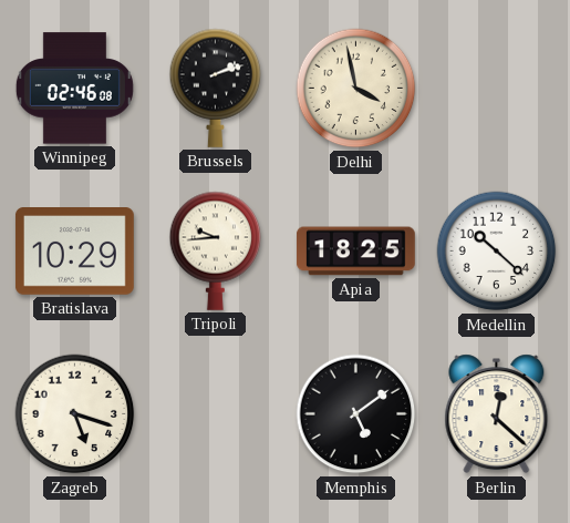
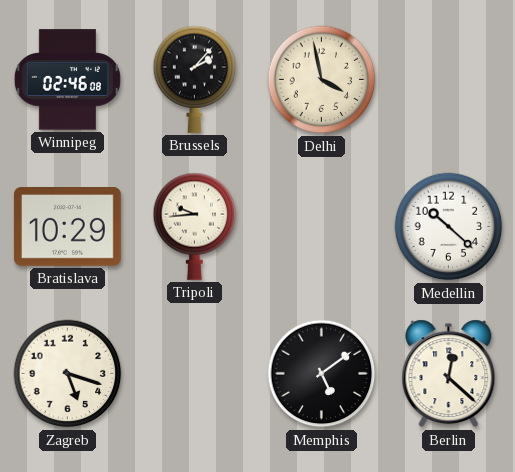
Brussels: 2:12 -> 2:07 (195, 79)
Apia: 18:25 -> none (356, 252)
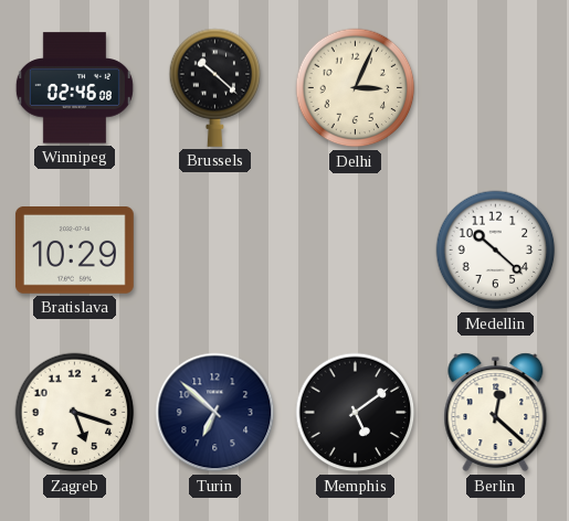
Brussels: 2:07 -> 10:22 (215, 87)
Delhi: 3:58 -> 3:04 (356, 88)
Tripoli: 9:44 -> none (195, 226)
Turin: none -> 6:52 (215, 413)
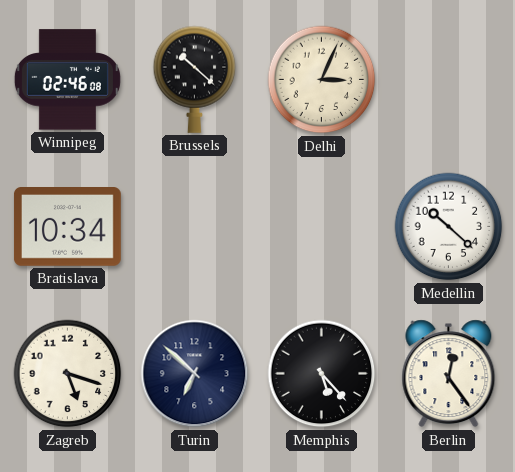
Bratislava: 10:29 -> 10:34 (67, 227)
Memphis: 5:09 -> 5:23 (322, 374)
Berlin: 12:22 -> 12:24 (449, 374)
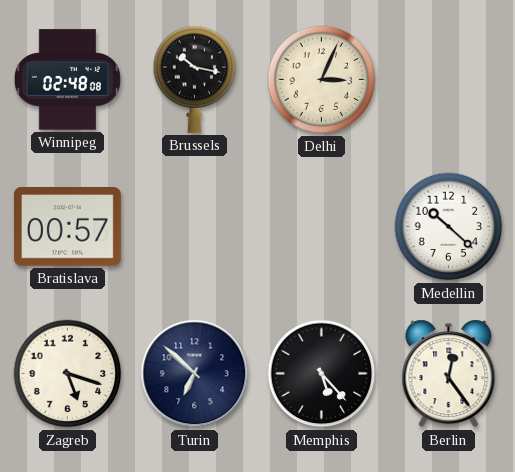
Winnipeg: 02:46 -> 02:48 (67, 80)
Brussels: 10:22 -> 10:17 (195, 79)
Bratislava: 10:34 -> 00:57 (67, 227)
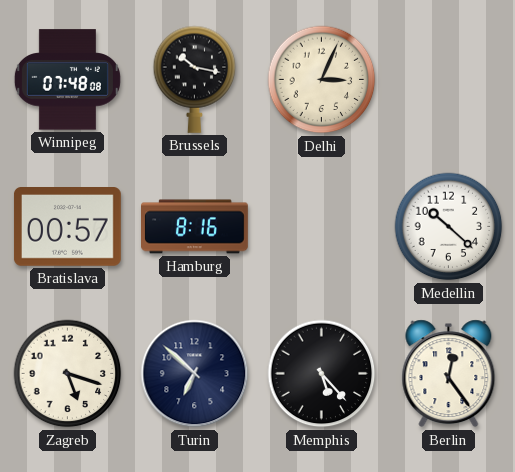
Winnipeg: 02:48 -> 07:48 (67, 80)
Hamburg: none -> 8:16 (195, 227)
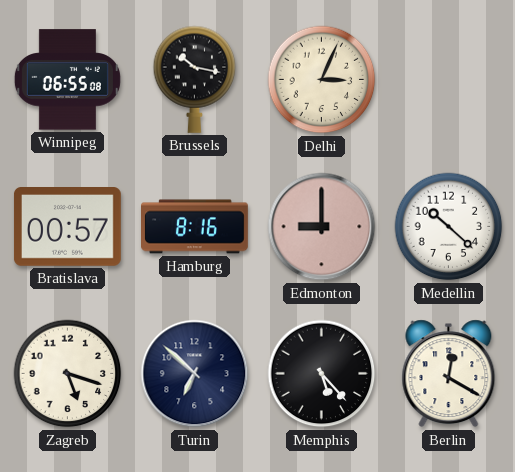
Winnipeg: 07:48 -> 06:55 (67, 80)
Edmonton: none -> 9:00 (322, 227)
Berlin: 12:24 -> 12:20 (449, 374)
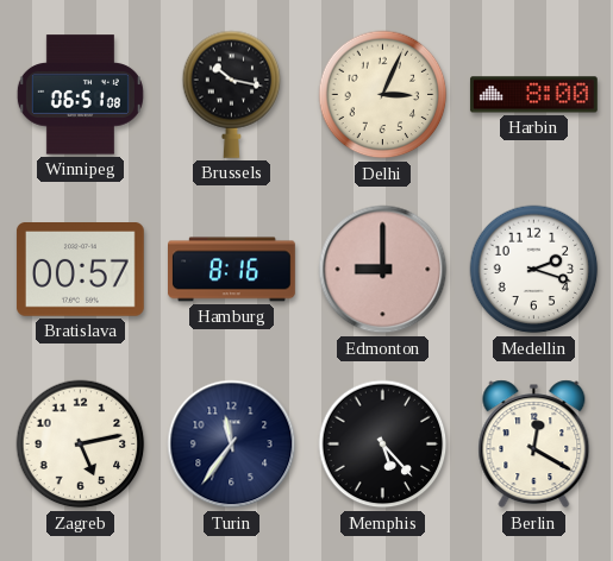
Winnipeg: 06:55 -> 06:51 (80, 95)
Harbin: none -> 8:00 (533, 95)
Medellin: 10:22 -> 2:18 (534, 270)
Zagreb: 5:18 -> 5:13 (81, 445)
Turin: 6:52 -> 11:36 (232, 445)
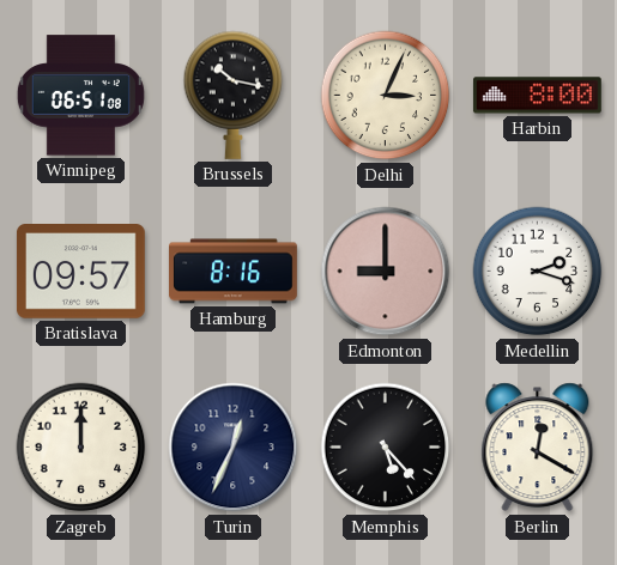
Bratislava: 00:57 -> 09:57 (80, 272)
Zagreb: 5:13 -> 12:00 (81, 448)
Turin: 11:36 -> 12:34 (234, 448)
